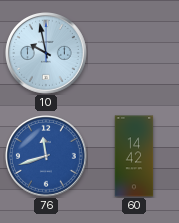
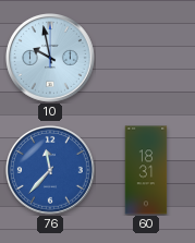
76: 11:42 -> 11:37 (51, 171)
60: 14:42 -> 18:31 (146, 170)
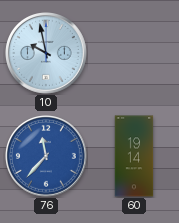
60: 18:31 -> 19:14 (134, 156)
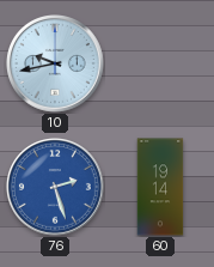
10: 9:58 -> 9:43 (56, 65)
76: 11:37 -> 2:27 (56, 188)
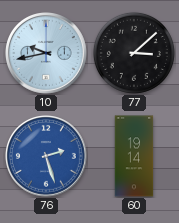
77: none -> 3:08 (134, 53)
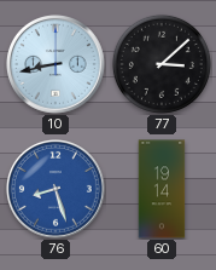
10: 9:43 -> 8:43 (57, 65)
76: 2:27 -> 8:27 (57, 190)
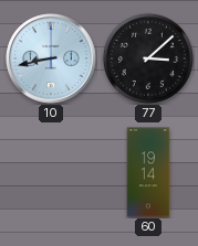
76: 8:27 -> none (57, 190)
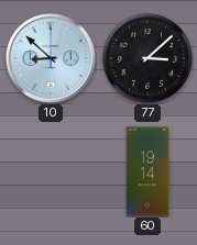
10: 8:43 -> 8:52 (52, 59)
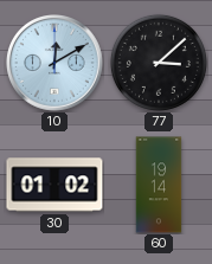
10: 8:52 -> 12:10 (56, 64)
30: none -> 01:02 (54, 185)
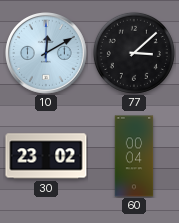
30: 01:02 -> 23:02 (46, 156)
60: 19:14 -> 00:04 (134, 156)
